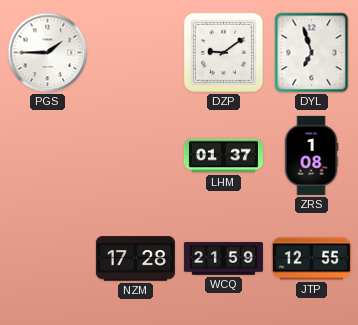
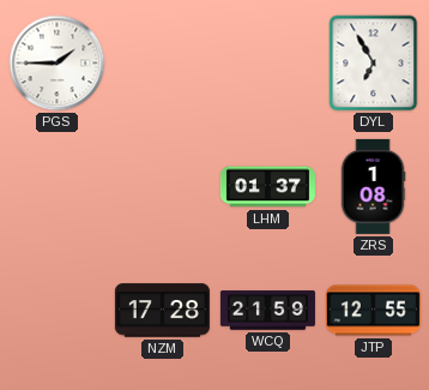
DZP: 9:09 -> none (223, 52)
DYL: 6:57 -> 6:55 (374, 64)
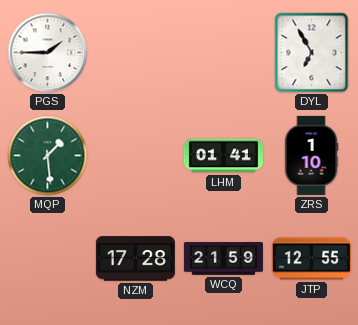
MQP: none -> 1:29 (48, 156)
LHM: 01:37 -> 01:41 (223, 156)
ZRS: 1:08 -> 1:10 (311, 155)
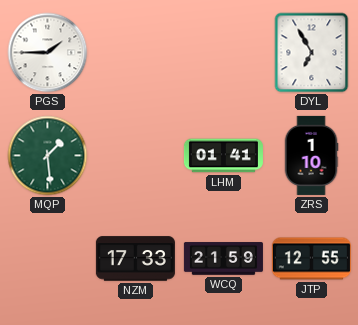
NZM: 17:28 -> 17:33 (135, 259)
